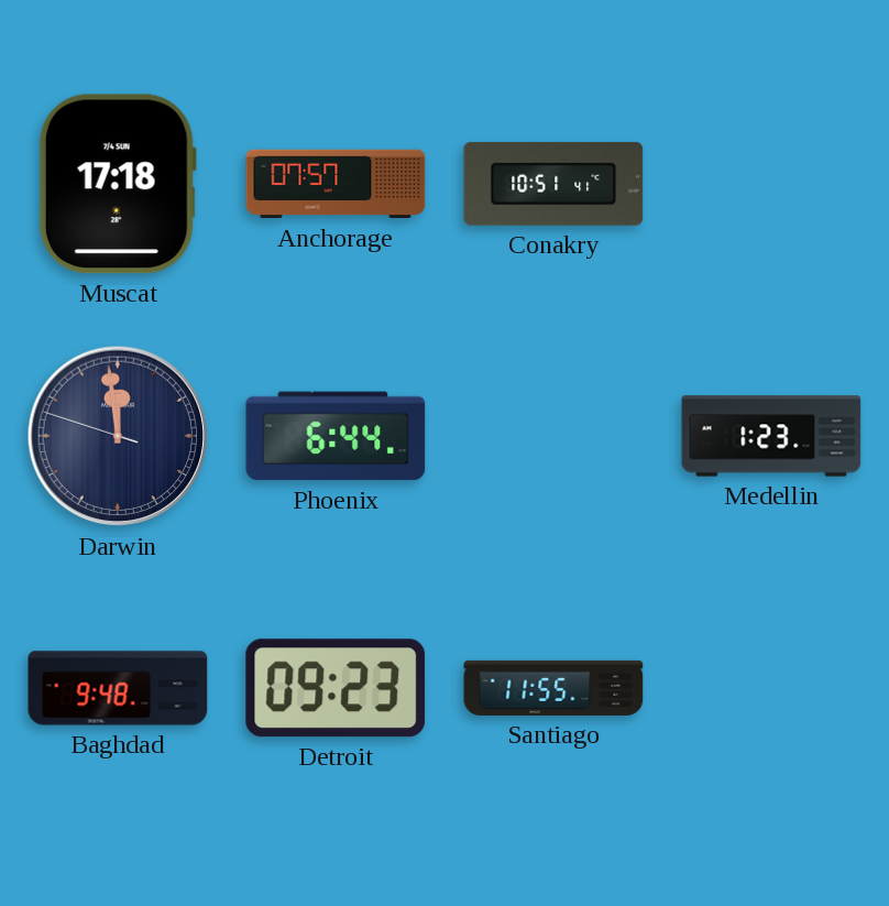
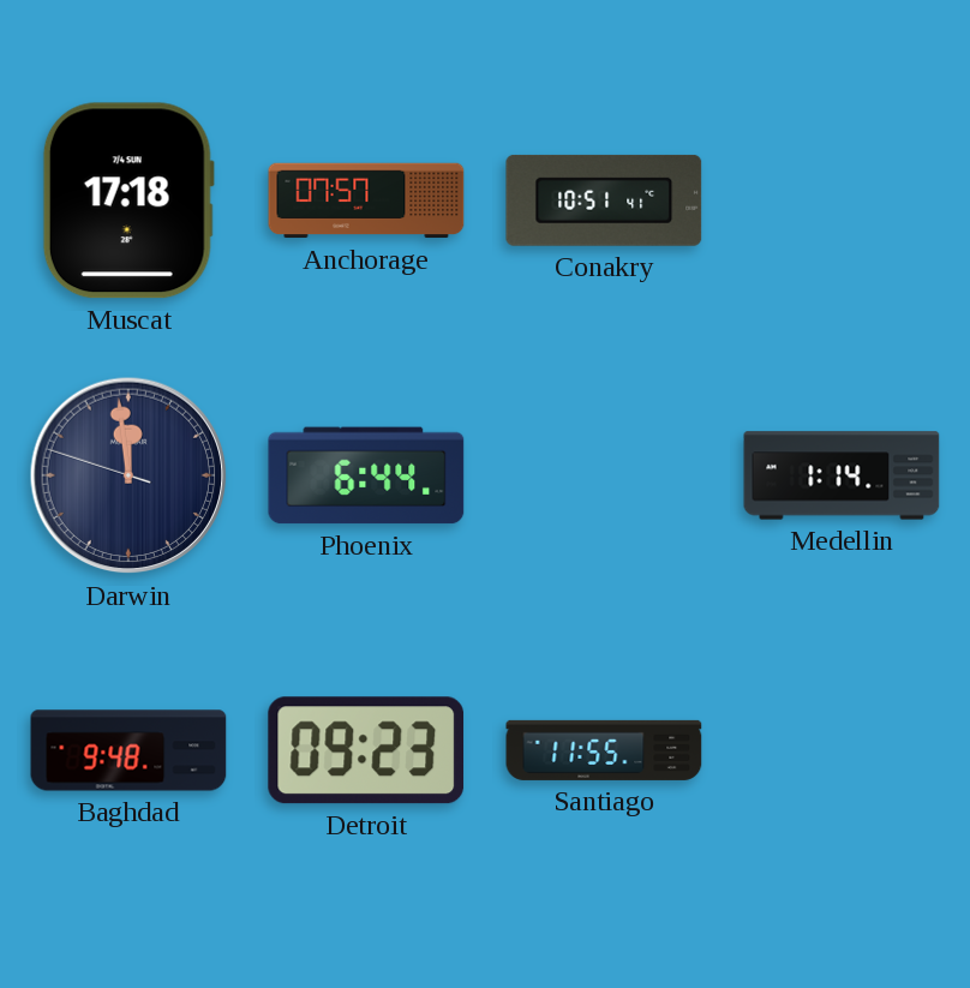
Medellin: 1:23 -> 1:14 (842, 475)
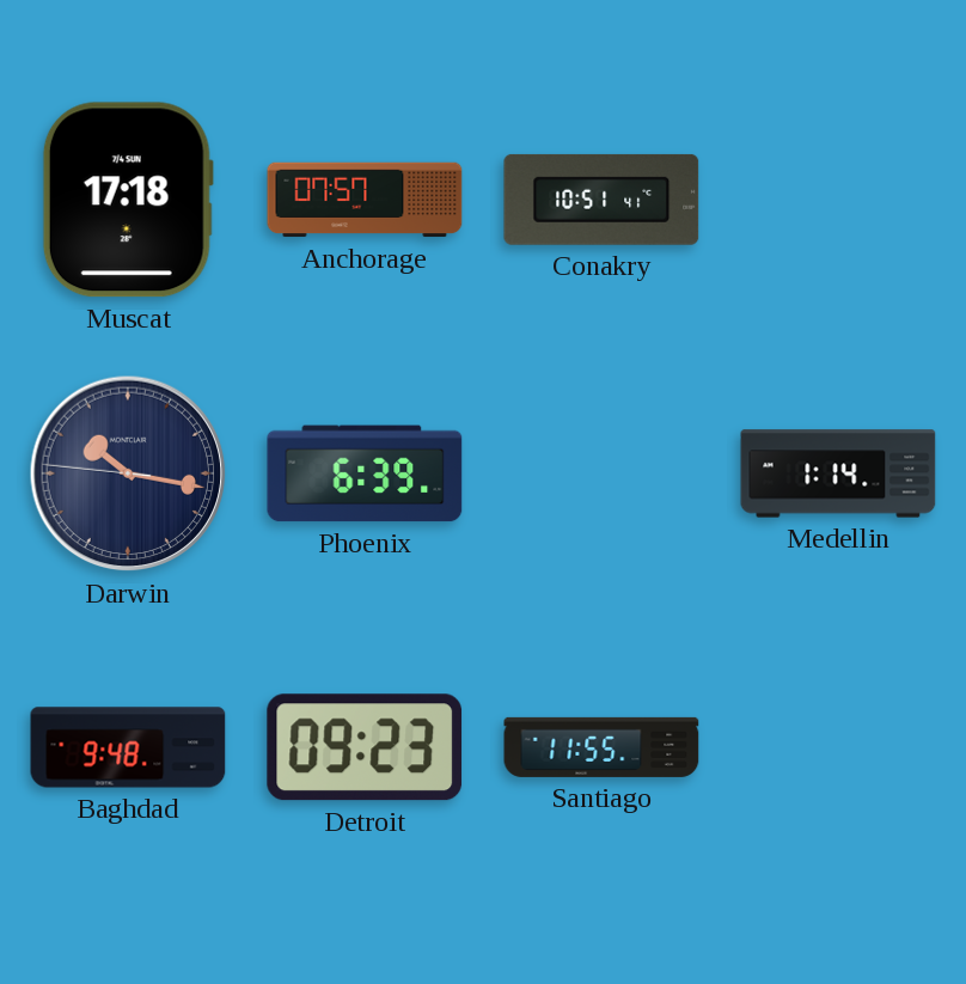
Darwin: 11:58 -> 10:16 (128, 473)
Phoenix: 6:44 -> 6:39 (365, 473)
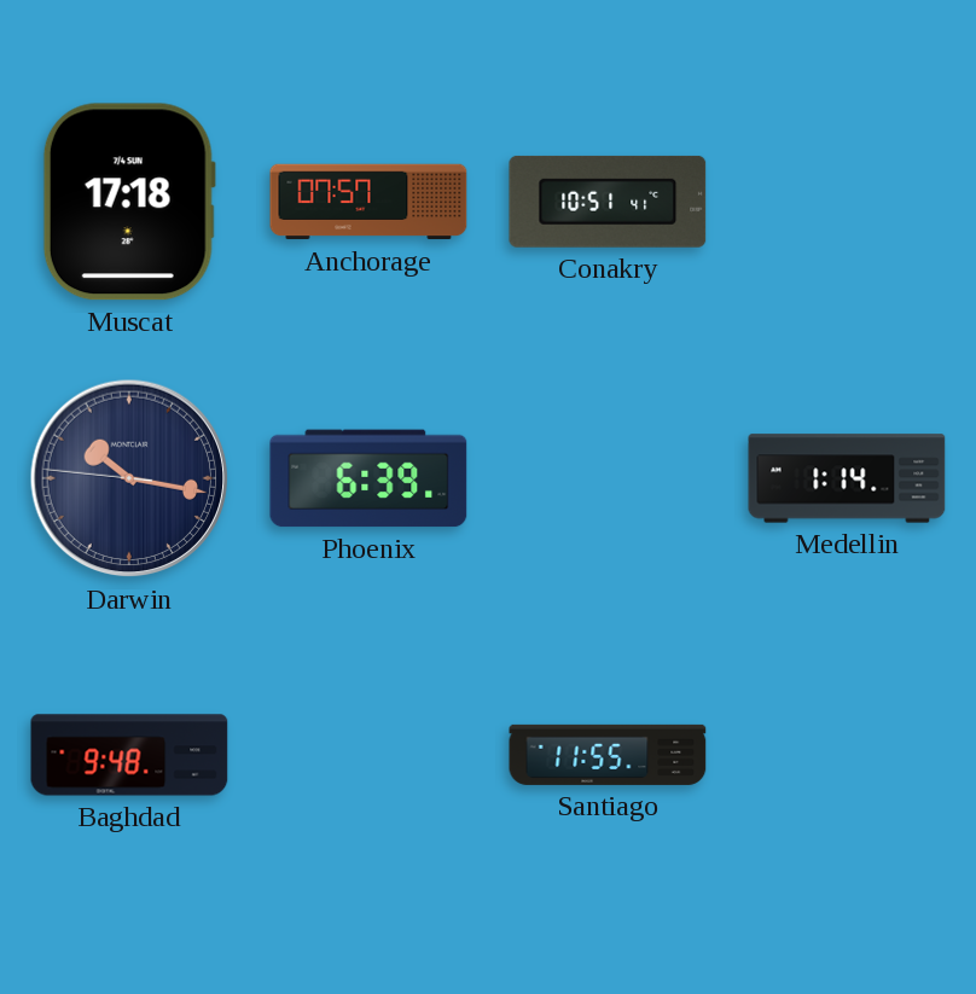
Detroit: 09:23 -> none (365, 747)
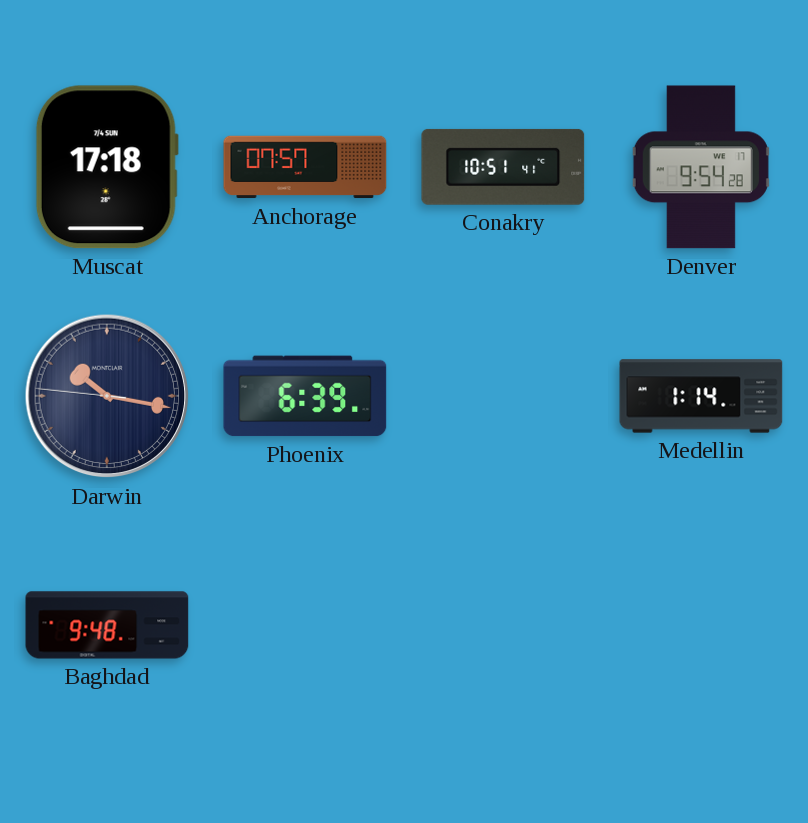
Denver: none -> 9:54 (701, 167)
Santiago: 11:55 -> none (608, 755)
